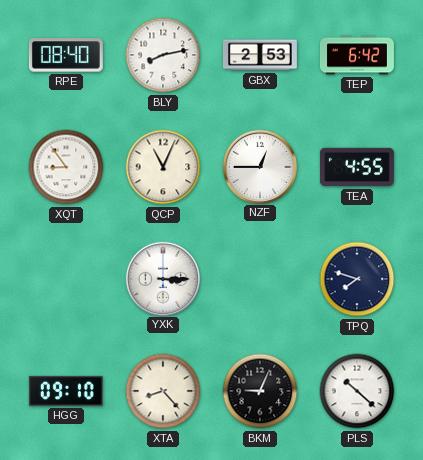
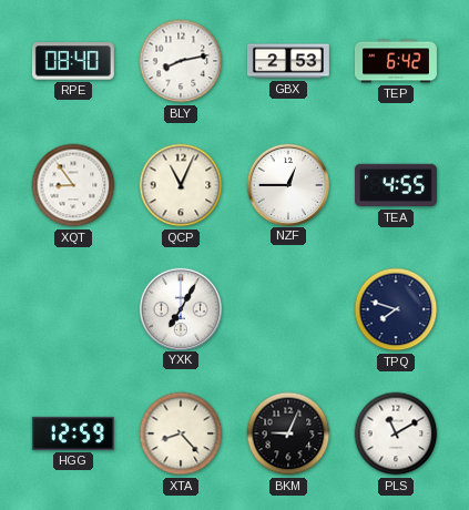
YXK: 3:15 -> 7:05 (180, 308)
HGG: 09:10 -> 12:59 (73, 433)
PLS: 10:22 -> 11:10 (396, 433)
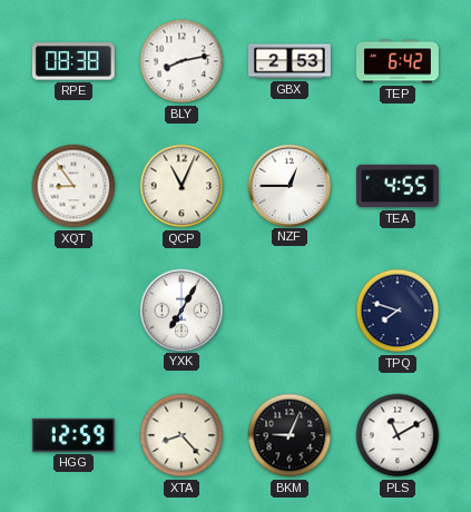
RPE: 08:40 -> 08:38 (73, 61)
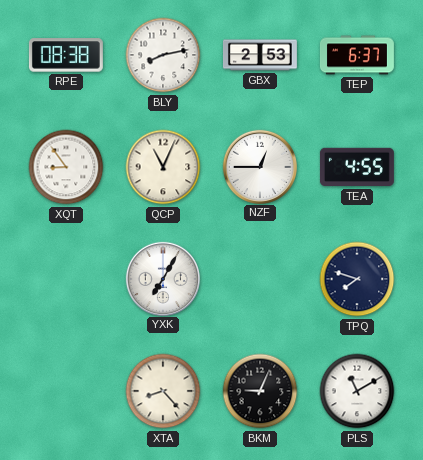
TEP: 6:42 -> 6:37 (357, 55)
HGG: 12:59 -> none (73, 435)
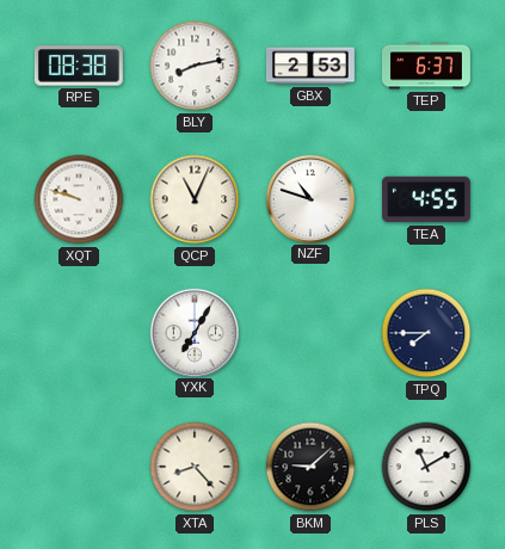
XQT: 8:54 -> 9:48 (79, 199)
NZF: 12:45 -> 10:48 (309, 198)
TPQ: 7:48 -> 7:45 (426, 333)
BKM: 9:04 -> 9:08 (310, 467)
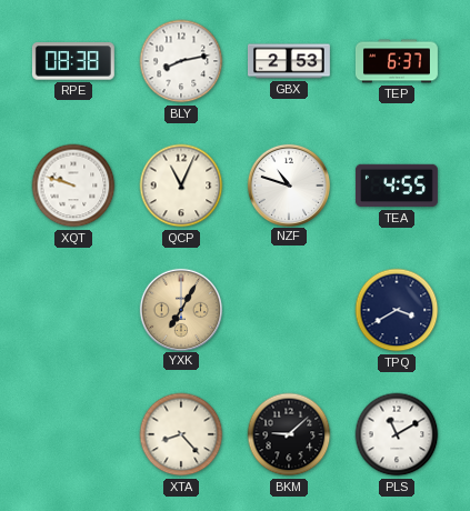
YXK dial: white -> champagne (180, 309)
TPQ: 7:45 -> 3:40 (397, 310)
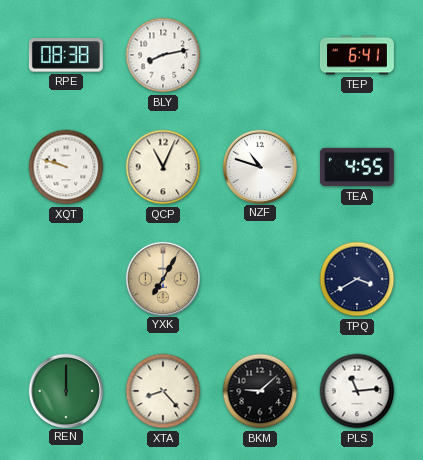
GBX: 2:53 -> none (289, 61)
TEP: 6:37 -> 6:41 (357, 55)
REN: none -> 12:00 (65, 390)
PLS: 11:10 -> 11:14 (357, 391)
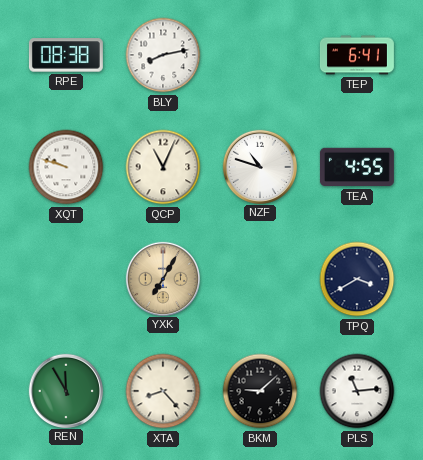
REN: 12:00 -> 11:55 (65, 390)
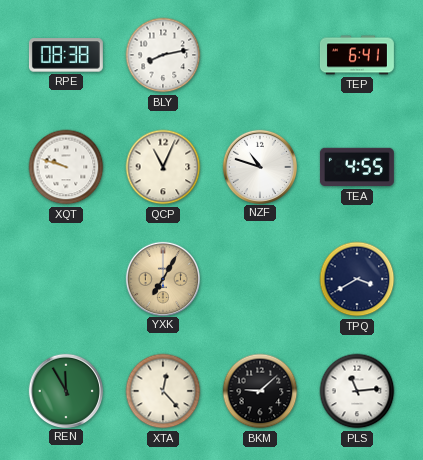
XTA: 8:23 -> 12:23 (163, 391)
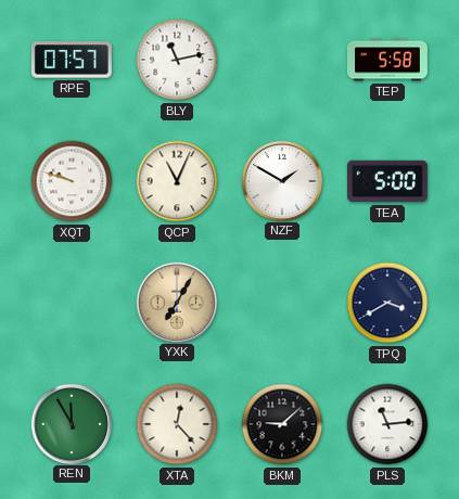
RPE: 08:38 -> 07:57 (72, 60)
BLY: 8:13 -> 11:13 (177, 60)
TEP: 6:41 -> 5:58 (387, 60)
NZF: 10:48 -> 1:50 (281, 180)
TEA: 4:55 -> 5:00 (387, 181)
